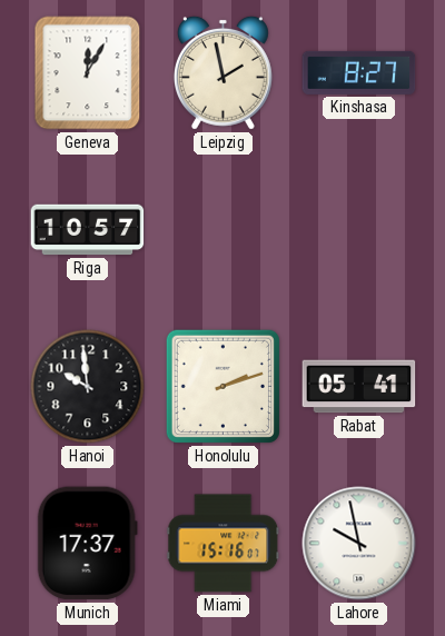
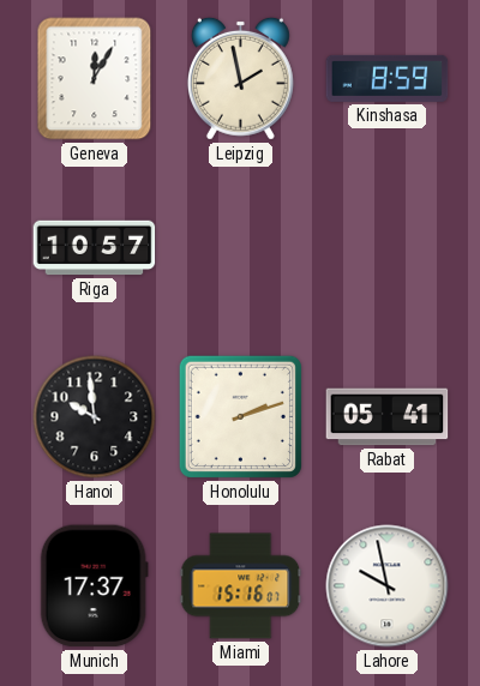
Kinshasa: 8:27 -> 8:59 (388, 78)
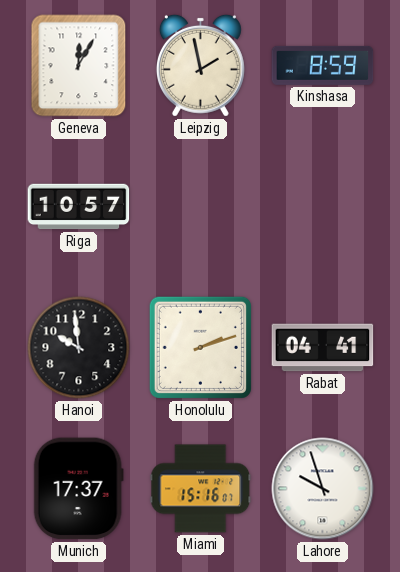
Rabat: 05:41 -> 04:41 (323, 348)
Lahore: 9:58 -> 9:57 (323, 489)
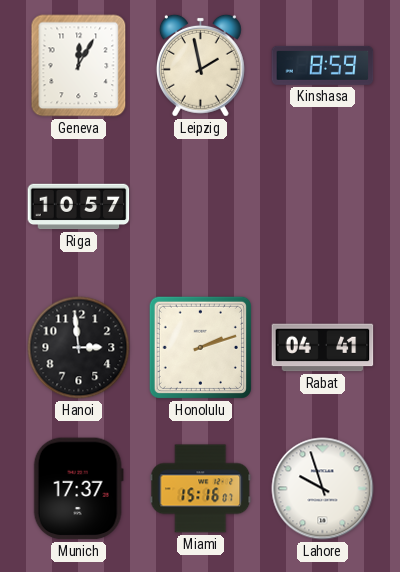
Hanoi: 9:59 -> 2:59 (79, 348)
